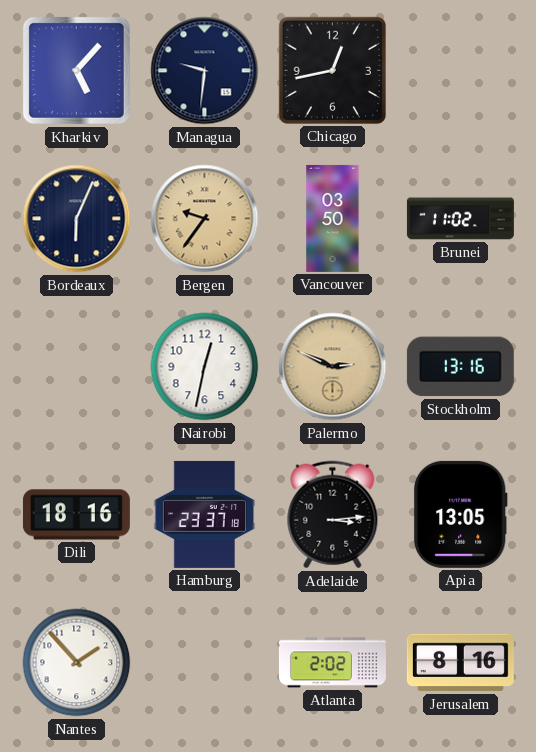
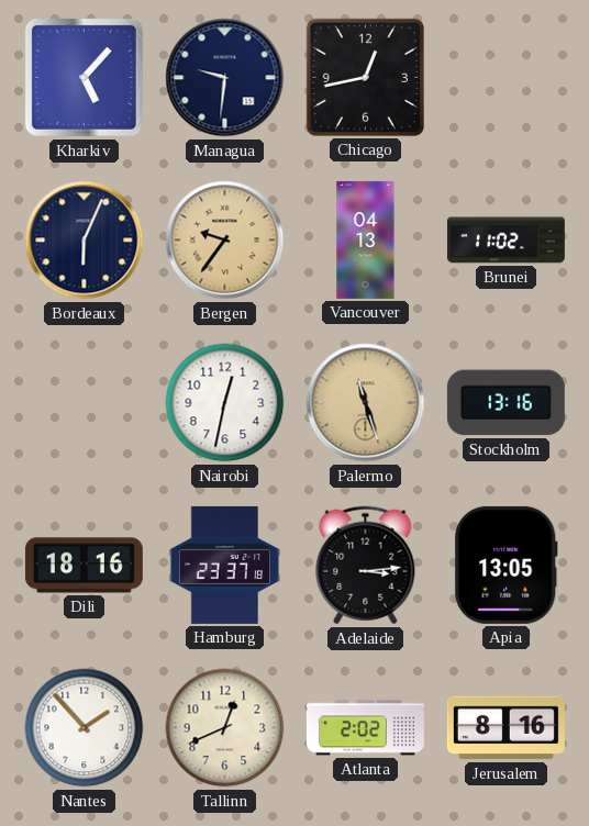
Vancouver: 03:50 -> 04:13 (366, 239)
Palermo: 2:49 -> 11:27 (366, 403)
Tallinn: none -> 12:41 (225, 728)
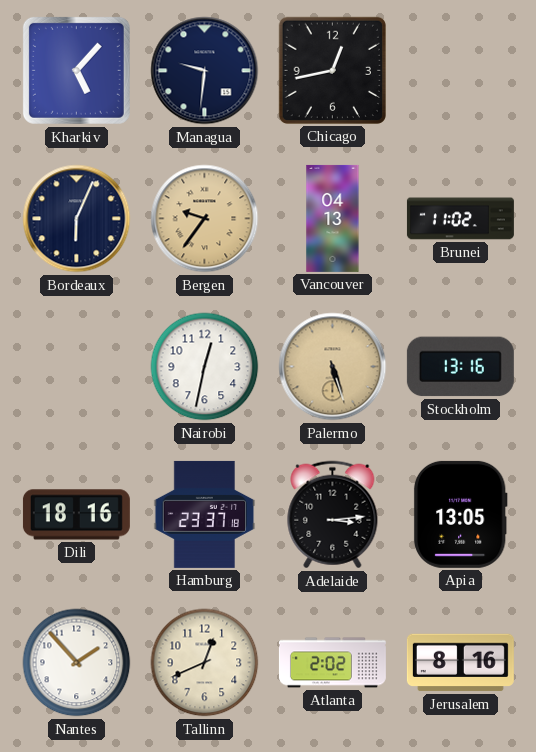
Palermo: 11:27 -> 5:27 (333, 367)
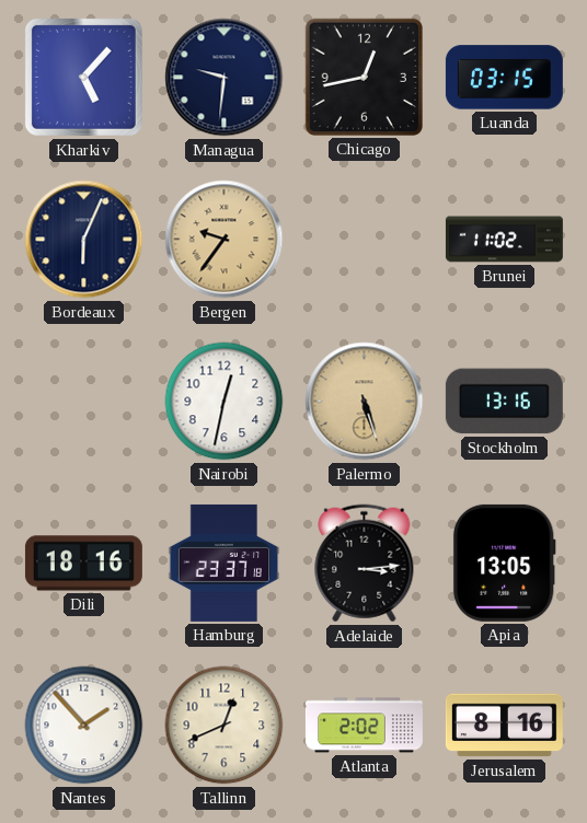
Luanda: none -> 03:15 (504, 78)
Vancouver: 04:13 -> none (333, 218)
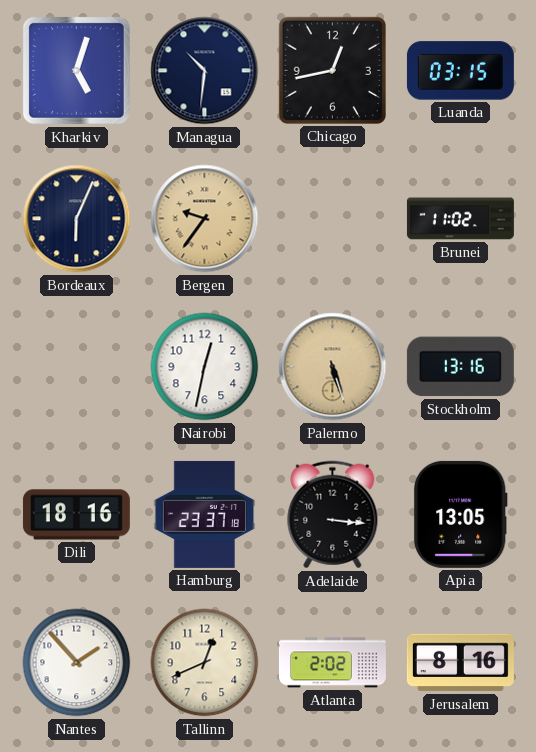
Kharkiv: 5:07 -> 5:03 (76, 70)
Managua: 9:31 -> 10:31 (205, 71)
Adelaide: 3:14 -> 3:16 (333, 515)
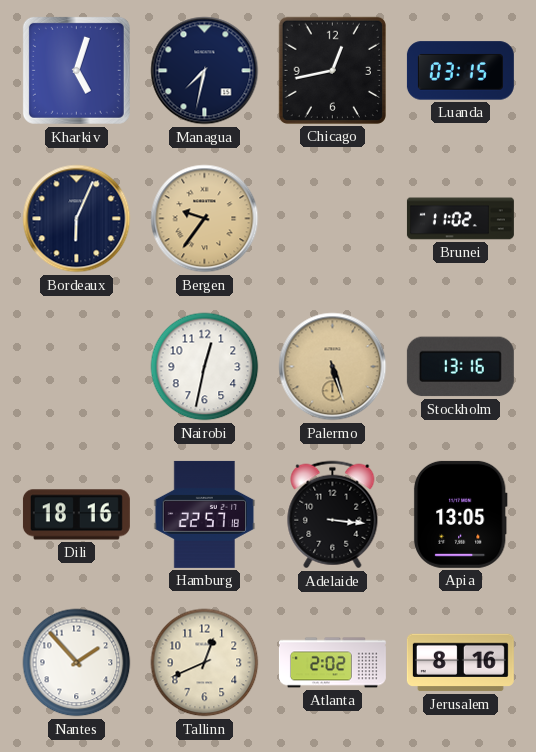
Managua: 10:31 -> 7:32 (205, 71)
Hamburg: 23:37 -> 22:57 (205, 514)
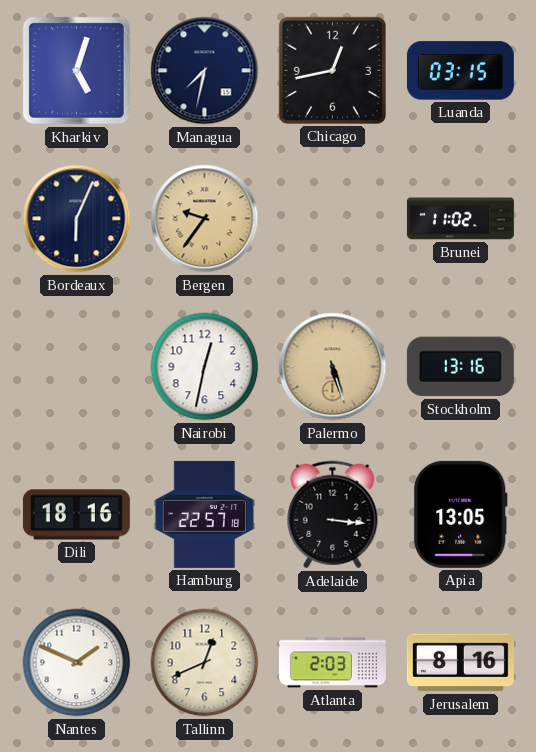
Nantes: 1:53 -> 1:49 (77, 663)
Atlanta: 2:02 -> 2:03 (332, 663)
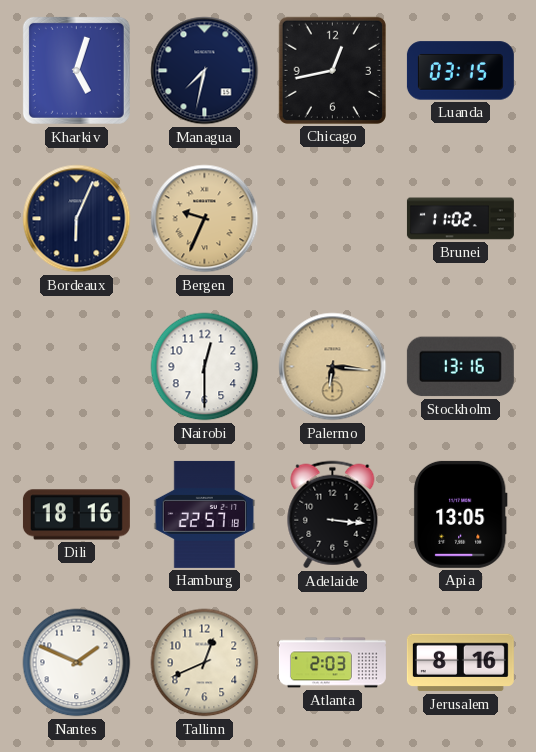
Bergen: 9:36 -> 9:34 (205, 219)
Nairobi: 12:32 -> 12:30 (205, 367)
Palermo: 5:27 -> 6:16 (333, 367)
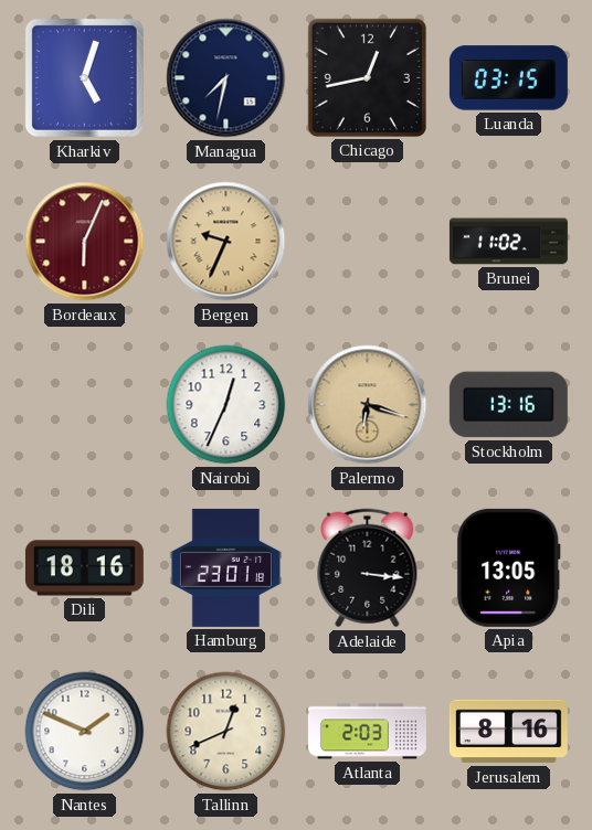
Bordeaux dial: navy -> burgundy (85, 242)
Nairobi: 12:30 -> 12:34 (226, 405)
Palermo: 6:16 -> 6:18 (368, 405)
Hamburg: 22:57 -> 23:01 (226, 567)
